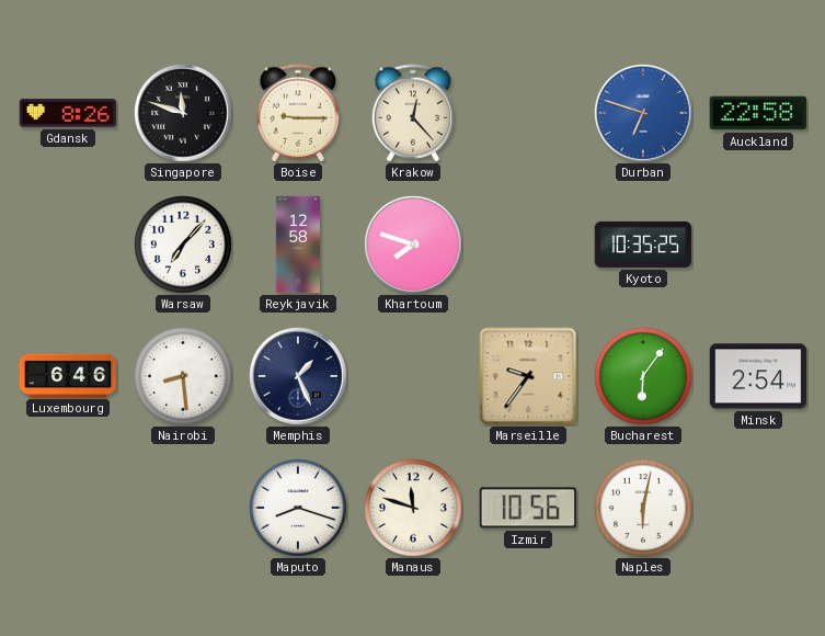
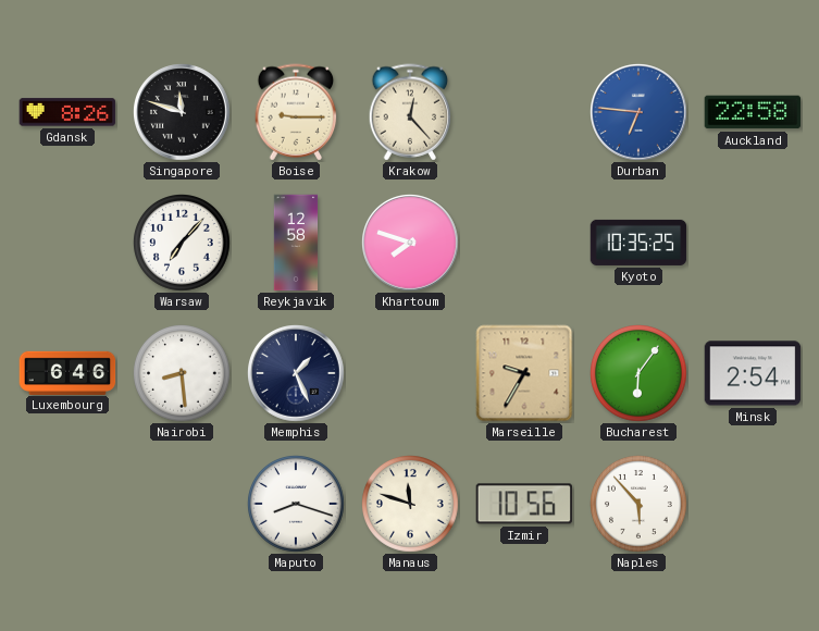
Durban: 6:48 -> 6:46 (640, 113)
Marseille: 9:36 -> 9:35 (524, 373)
Naples: 6:02 -> 5:53 (640, 505)
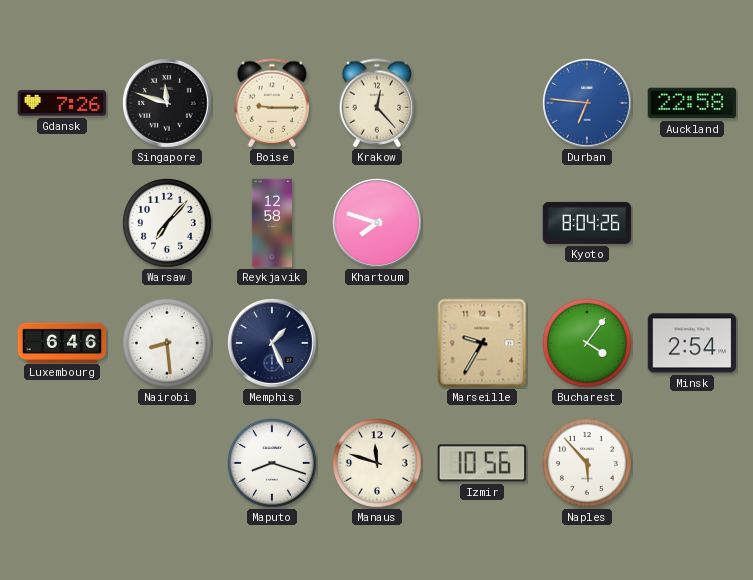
Gdansk: 8:26 -> 7:26 (62, 103)
Kyoto: 10:35 -> 8:04 (587, 223)
Bucharest: 6:06 -> 4:06 (588, 344)
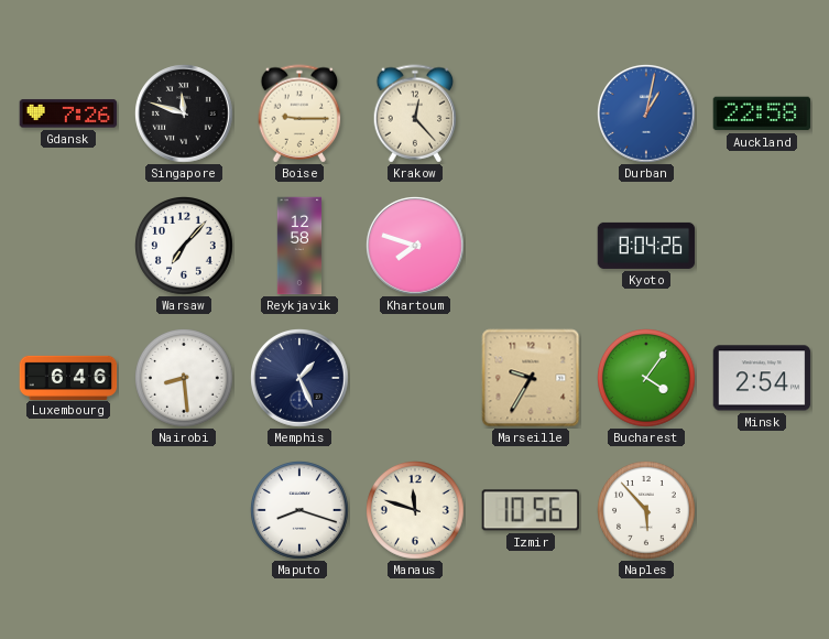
Durban: 6:46 -> 1:02 (647, 115)
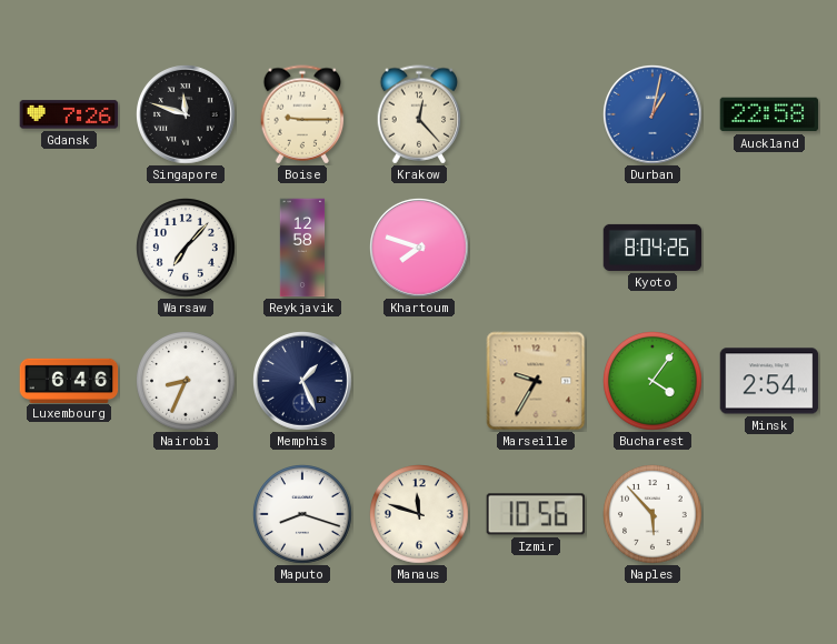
Nairobi: 8:29 -> 8:34 (187, 382)
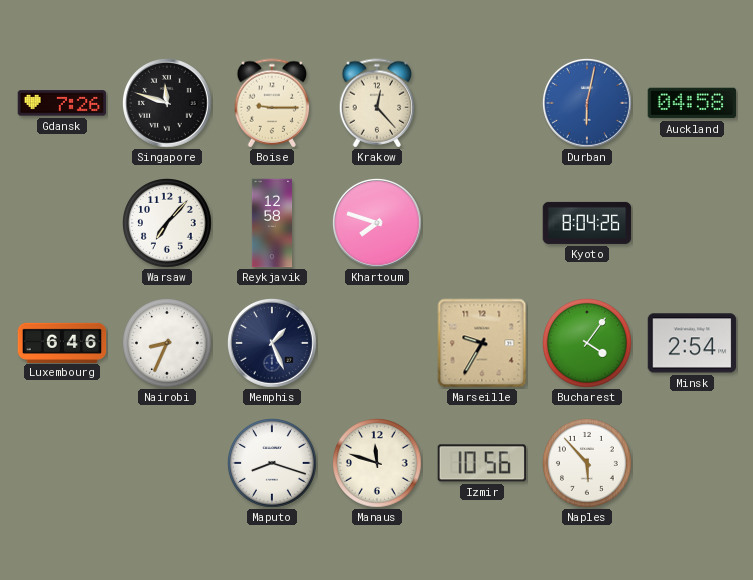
Durban: 1:02 -> 6:02 (588, 104)
Auckland: 22:58 -> 04:58 (692, 103)
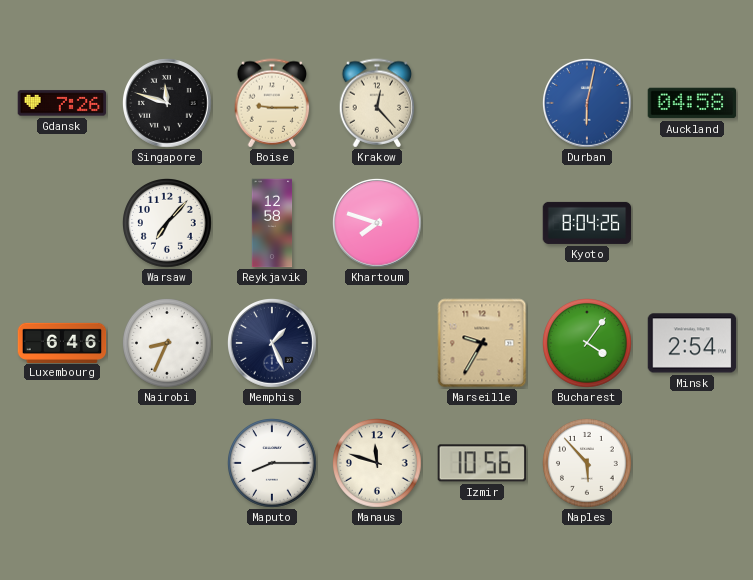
Maputo: 8:18 -> 8:15 (273, 464)
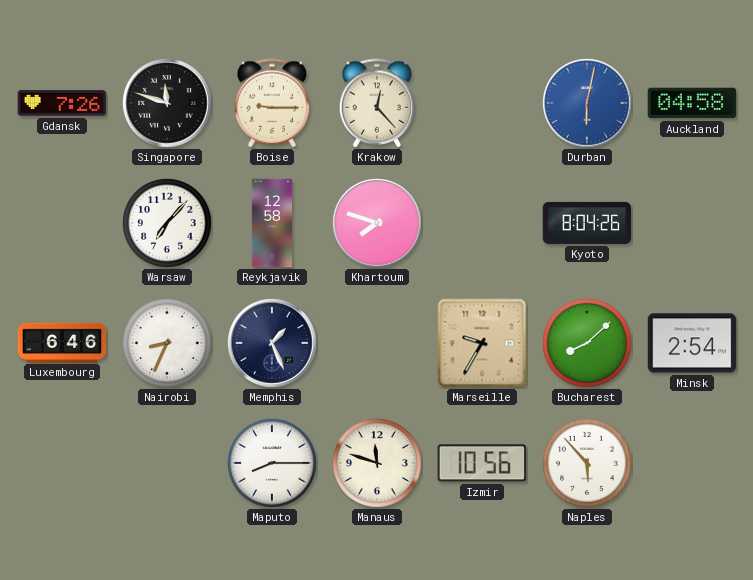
Bucharest: 4:06 -> 8:08 (588, 344)
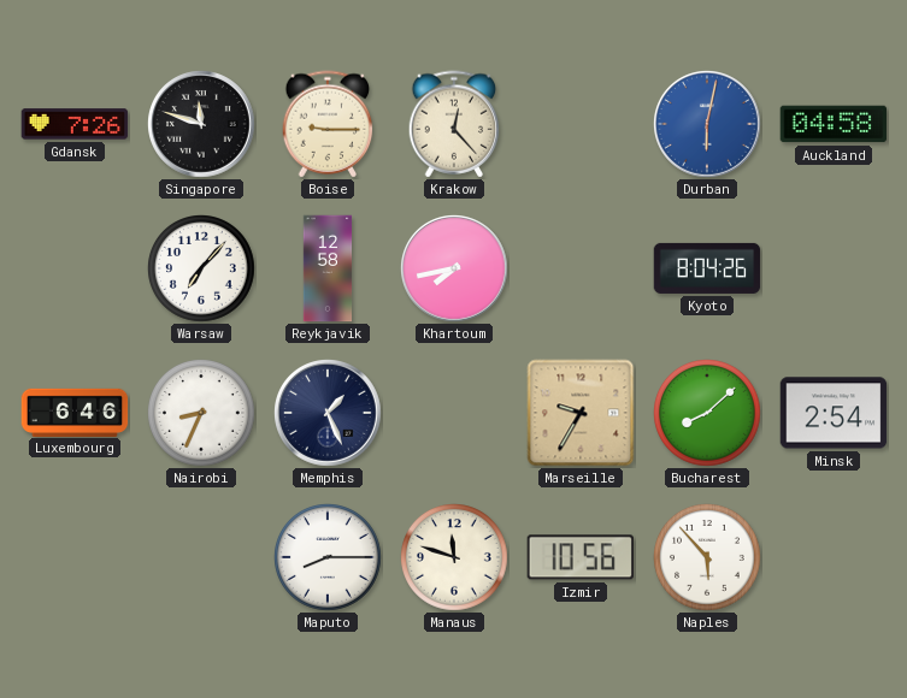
Khartoum: 7:48 -> 7:43 (455, 270)
